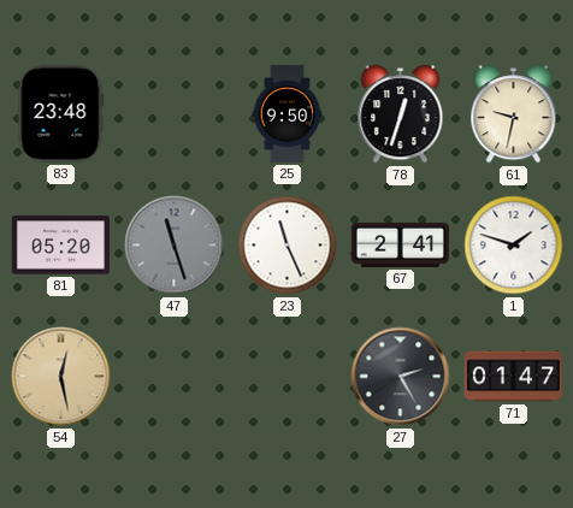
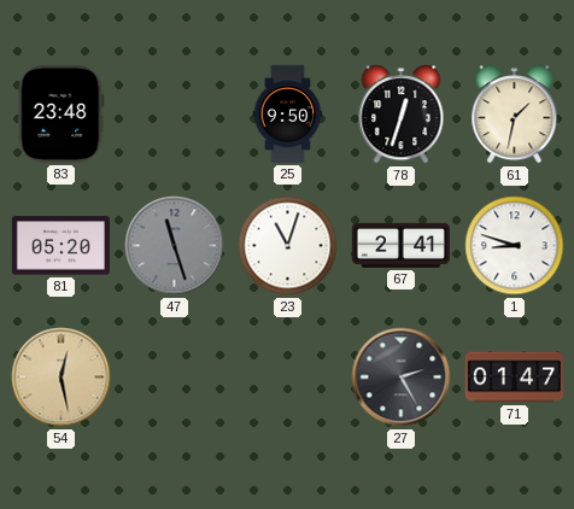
61: 9:32 -> 1:32 (515, 115)
23: 11:26 -> 11:03 (288, 246)
1: 1:48 -> 8:48 (515, 246)
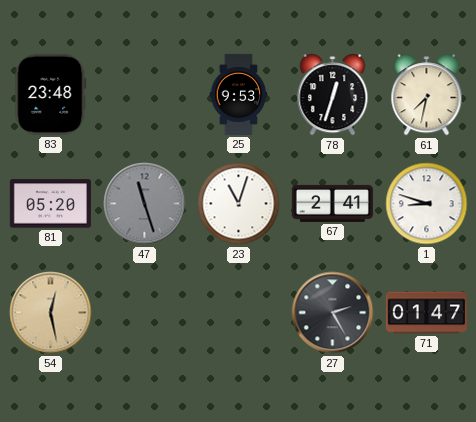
25: 9:50 -> 9:53 (239, 94)
61: 1:32 -> 7:32 (427, 95)
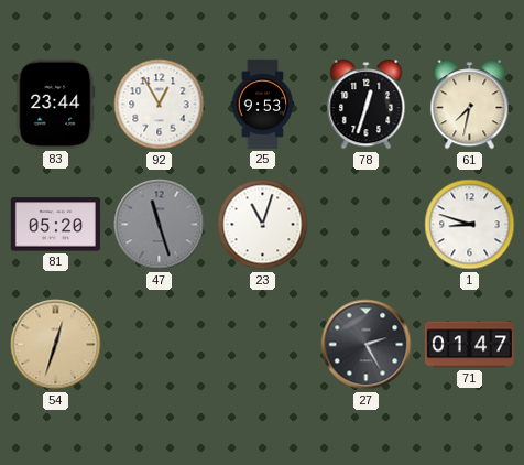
83: 23:48 -> 23:44 (56, 104)
92: none -> 12:55 (160, 105)
67: 2:41 -> none (332, 203)
54: 12:28 -> 12:33 (56, 345)
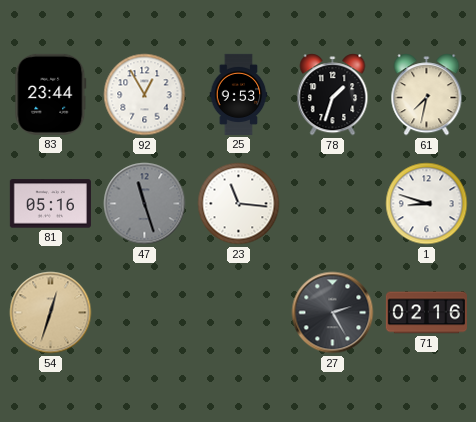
78: 12:33 -> 1:33 (333, 95)
81: 05:20 -> 05:16 (50, 204)
23: 11:03 -> 11:16 (239, 204)
71: 01:47 -> 02:16 (426, 313)
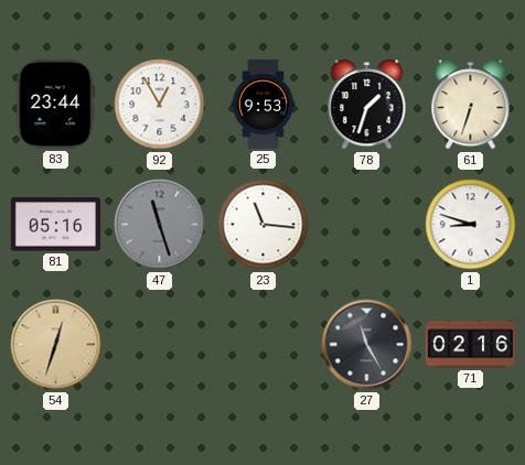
61: 7:32 -> 6:33 (471, 105)
27: 2:25 -> 11:25 (367, 345)
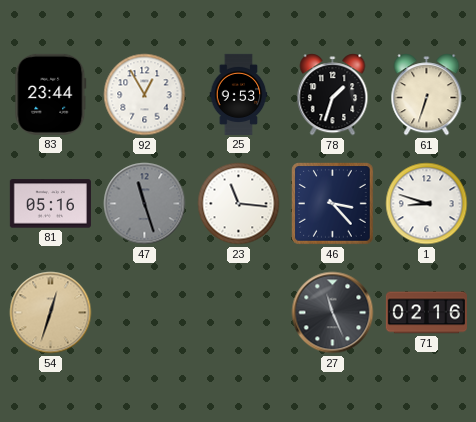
46: none -> 3:23 (333, 204)
27: 11:25 -> 11:26 (333, 313)
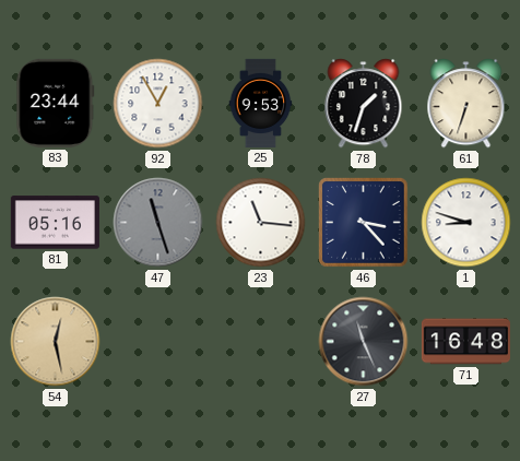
54: 12:33 -> 12:28 (56, 342)
71: 02:16 -> 16:48 (465, 342)
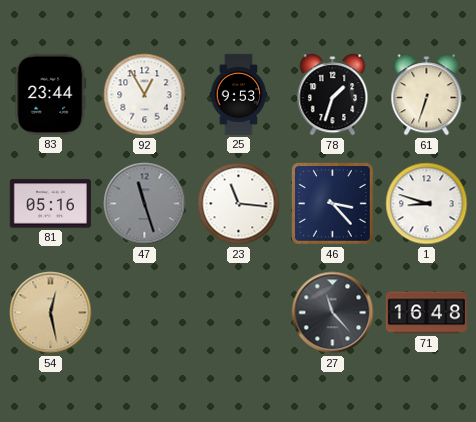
27: 11:26 -> 11:23 (333, 313)
